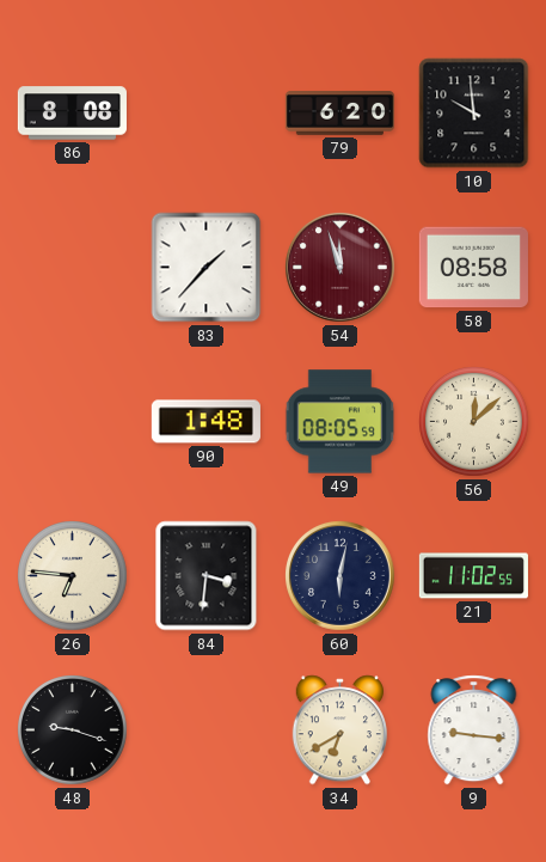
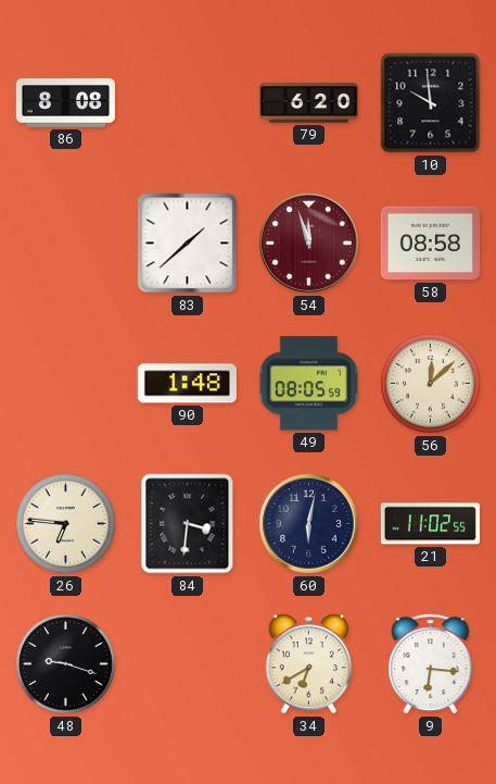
83: 1:37 -> 1:38 (188, 244)
9: 9:16 -> 6:16 (431, 664)
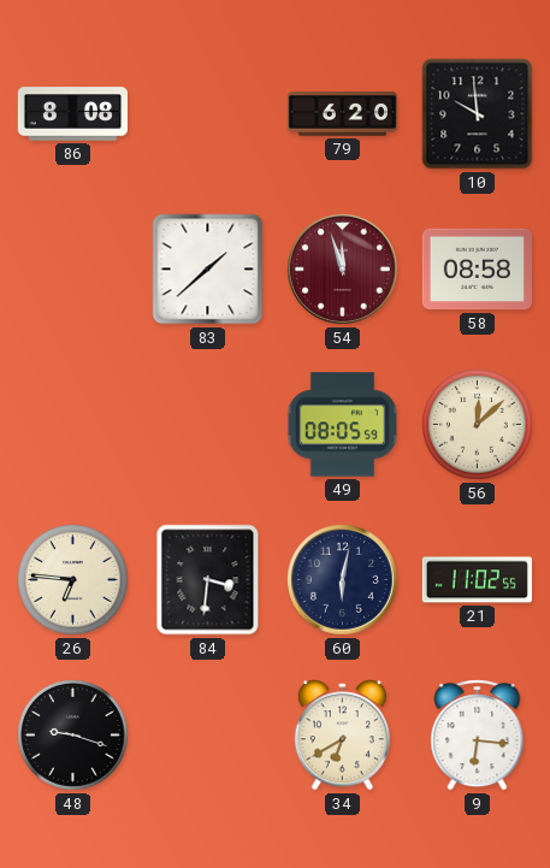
90: 1:48 -> none (187, 384)
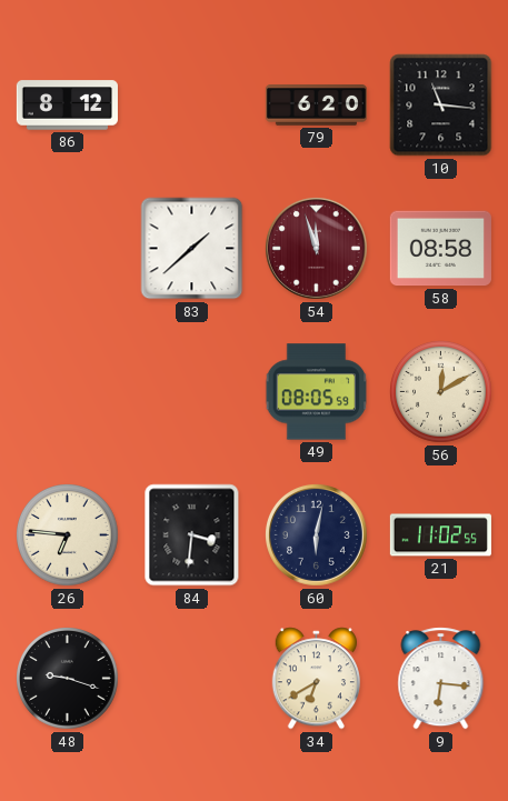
86: 8:08 -> 8:12 (67, 106)
10: 9:59 -> 11:16 (441, 106)
56: 12:08 -> 12:10 (441, 392)
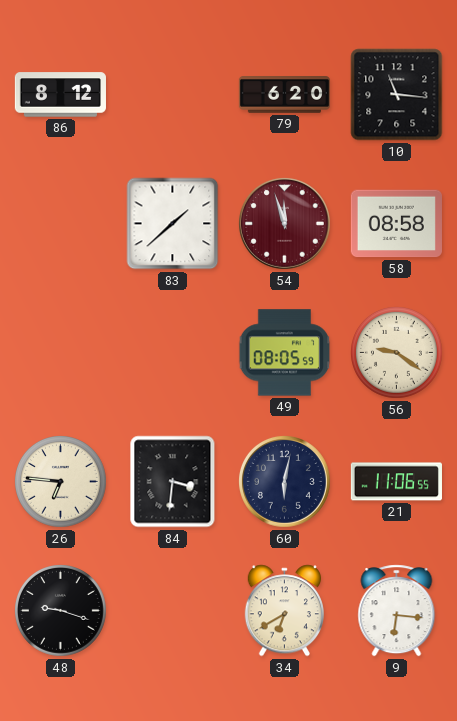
56: 12:10 -> 9:21 (397, 353)
21: 11:02 -> 11:06 (396, 482)
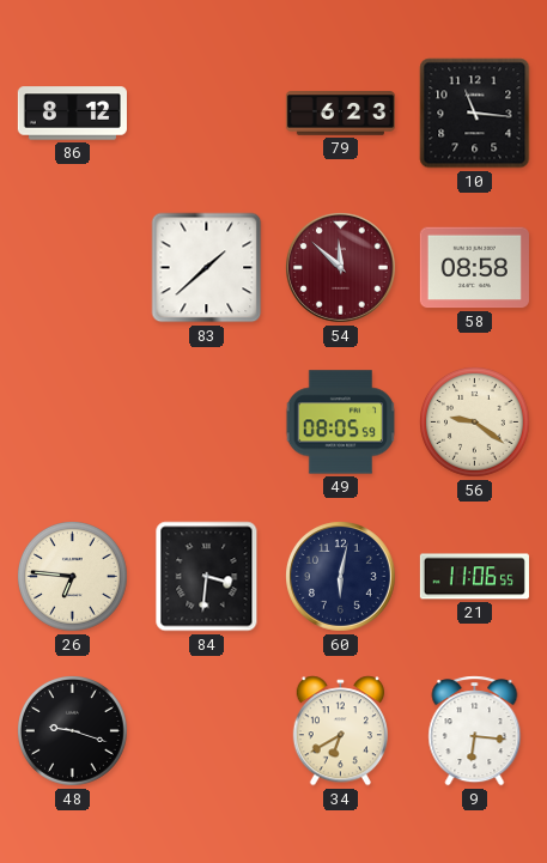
79: 6:20 -> 6:23 (340, 114)
54: 11:57 -> 11:52 (340, 267)
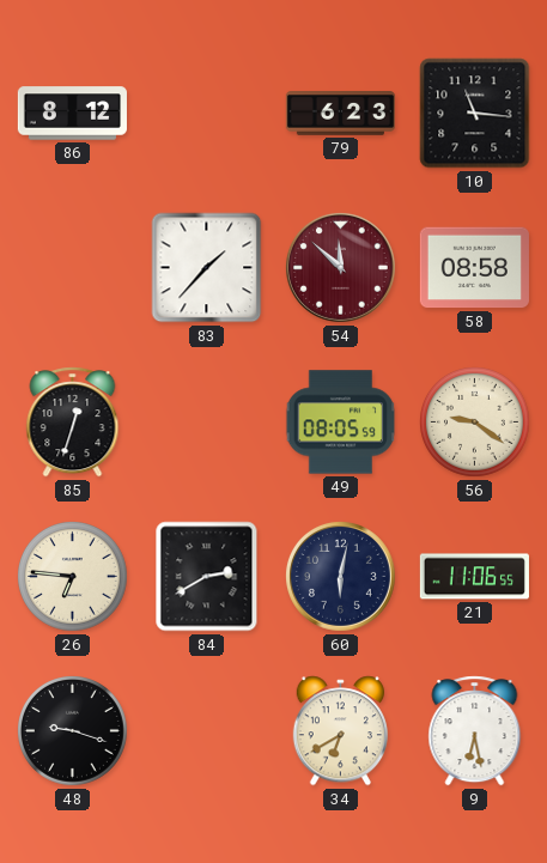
83: 1:38 -> 1:37 (207, 268)
85: none -> 12:33 (73, 423)
84: 3:31 -> 2:40 (207, 577)
9: 6:16 -> 6:28 (475, 731)
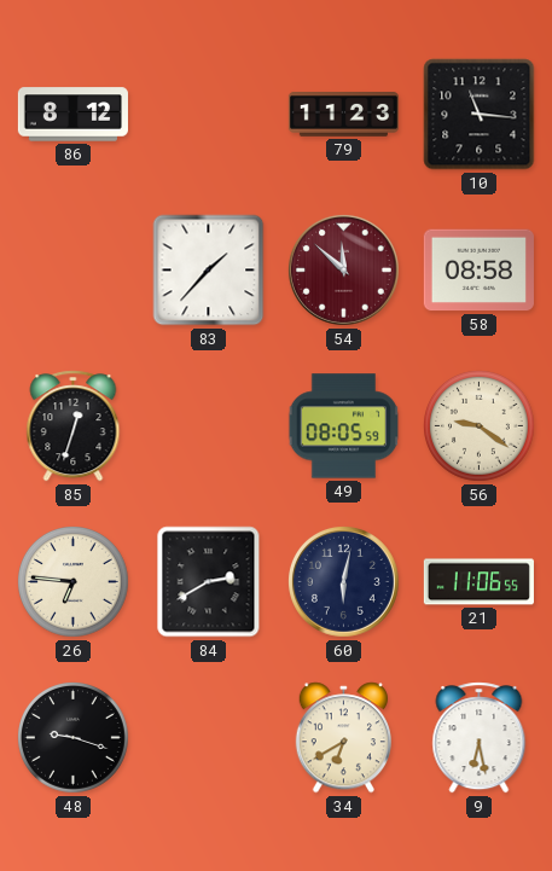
79: 6:23 -> 11:23 (343, 115)
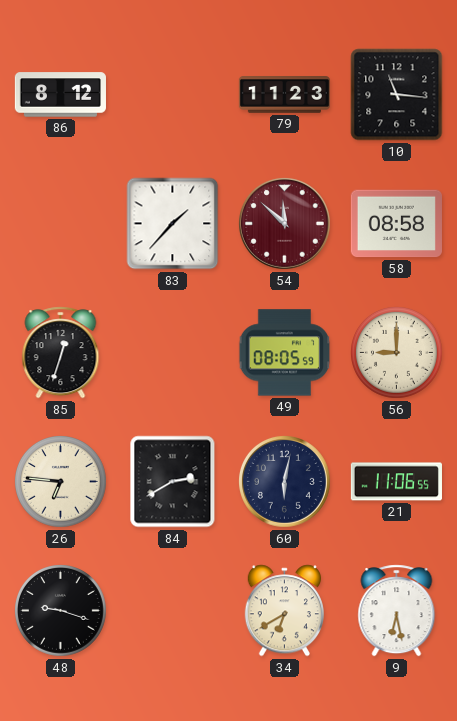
56: 9:21 -> 9:00 (397, 353)
